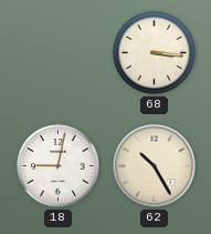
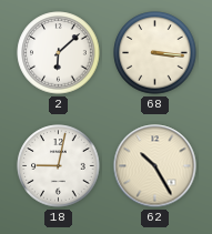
2: none -> 6:08 (59, 53)
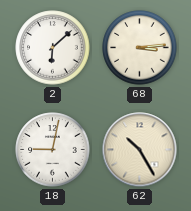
68: 3:16 -> 3:14 (140, 48)
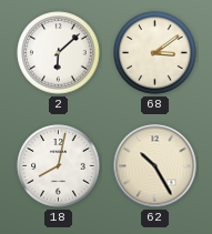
68: 3:14 -> 3:09 (155, 53)
18: 9:02 -> 8:02 (59, 166)
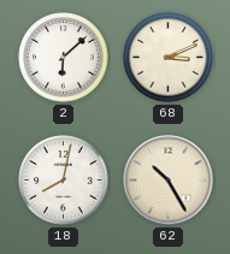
68: 3:09 -> 3:11 (169, 58)
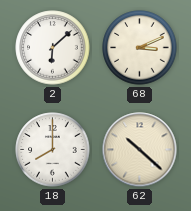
18: 8:02 -> 8:00 (53, 150)
62: 10:25 -> 10:22 (140, 150)
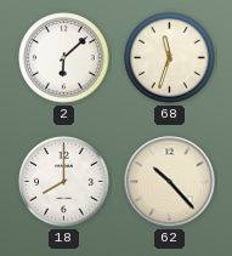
68: 3:11 -> 11:33 (170, 58)
62: 10:22 -> 10:23 (170, 182)
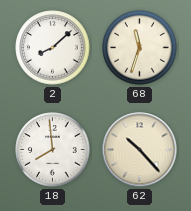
2: 6:08 -> 8:08 (53, 48)
18: 8:00 -> 7:59 (53, 150)
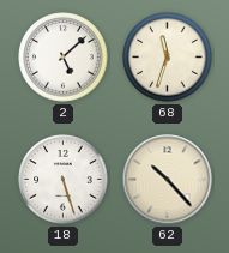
2: 8:08 -> 5:08 (64, 58)
18: 7:59 -> 5:27 (64, 180)
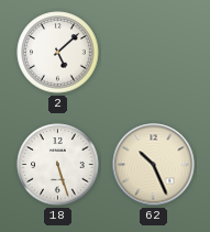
68: 11:33 -> none (168, 58)
62: 10:23 -> 10:26 (154, 165)
